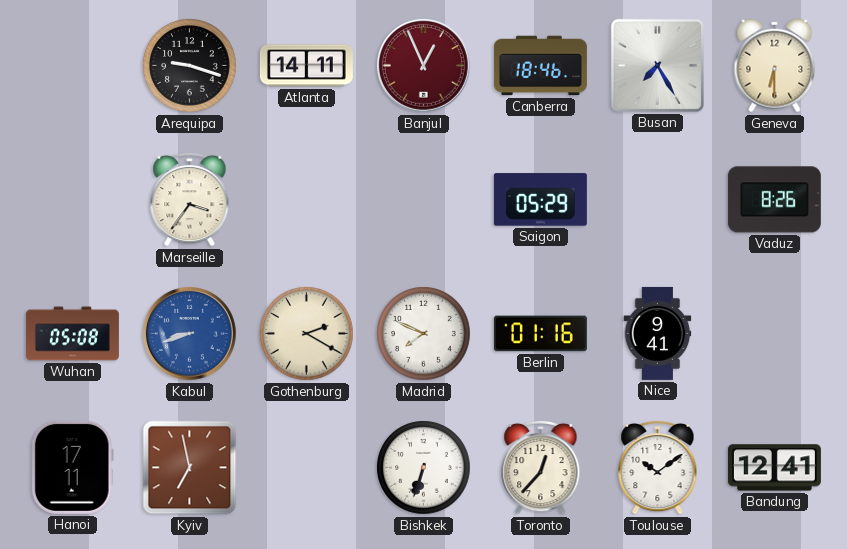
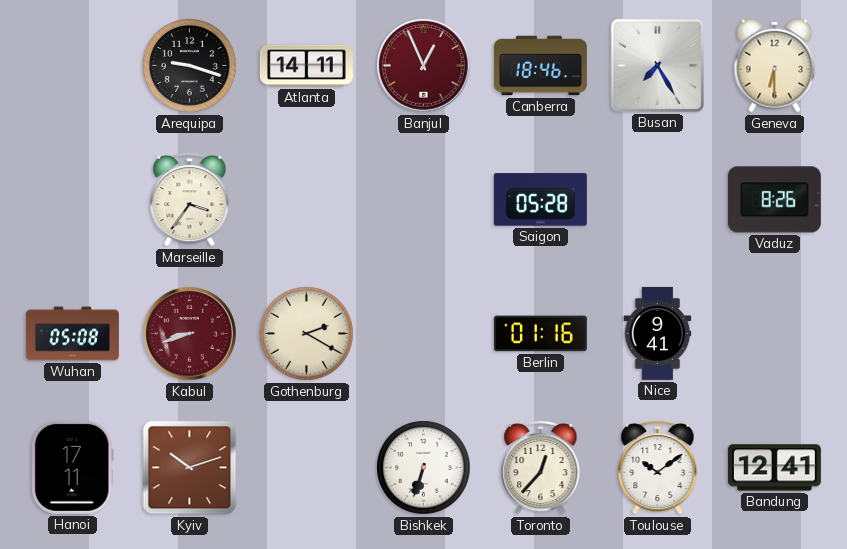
Saigon: 05:29 -> 05:28 (540, 200)
Kabul dial: blue -> burgundy (190, 334)
Madrid: 7:49 -> none (424, 334)
Kyiv: 6:58 -> 10:12 (190, 468)
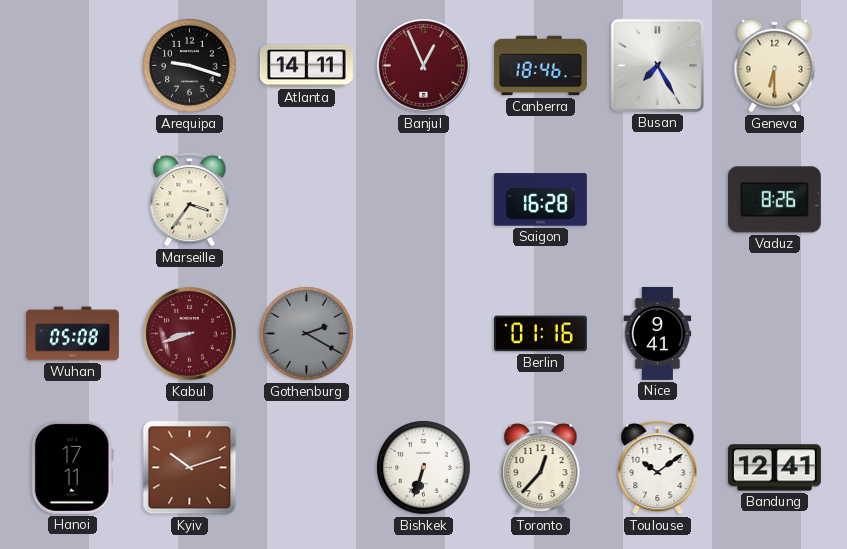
Saigon: 05:28 -> 16:28 (540, 200)
Gothenburg dial: cream -> grey (307, 334)
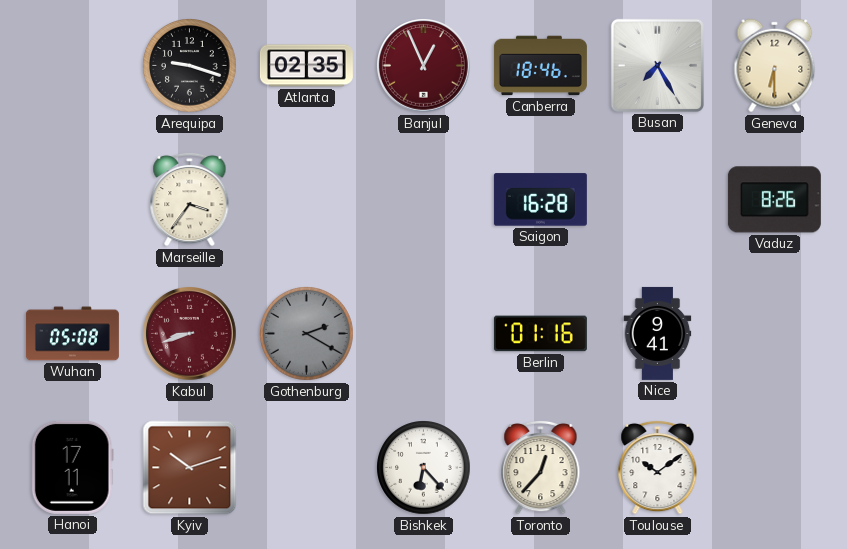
Atlanta: 14:11 -> 02:35 (306, 66)
Bishkek: 6:33 -> 6:23 (424, 468)
Bandung: 12:41 -> none (774, 468)
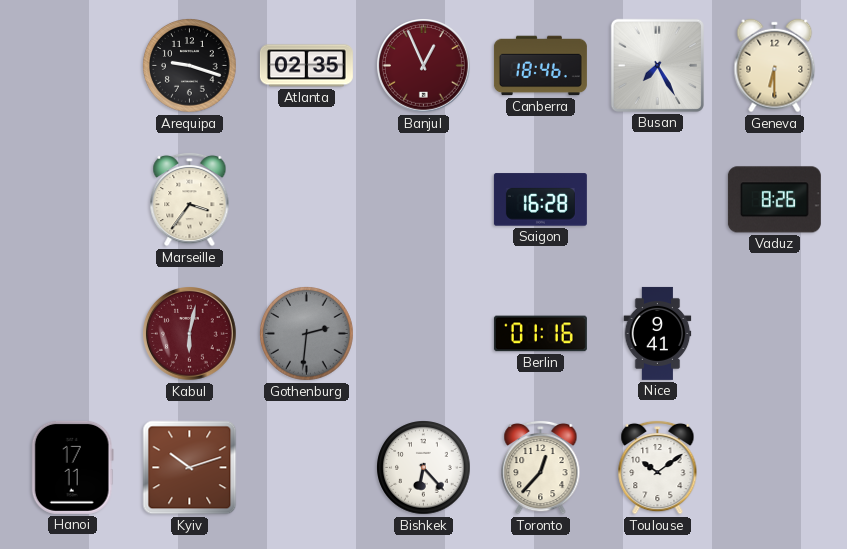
Wuhan: 05:08 -> none (72, 334)
Kabul: 8:42 -> 6:02 (190, 334)
Gothenburg: 2:20 -> 2:31 (307, 334)
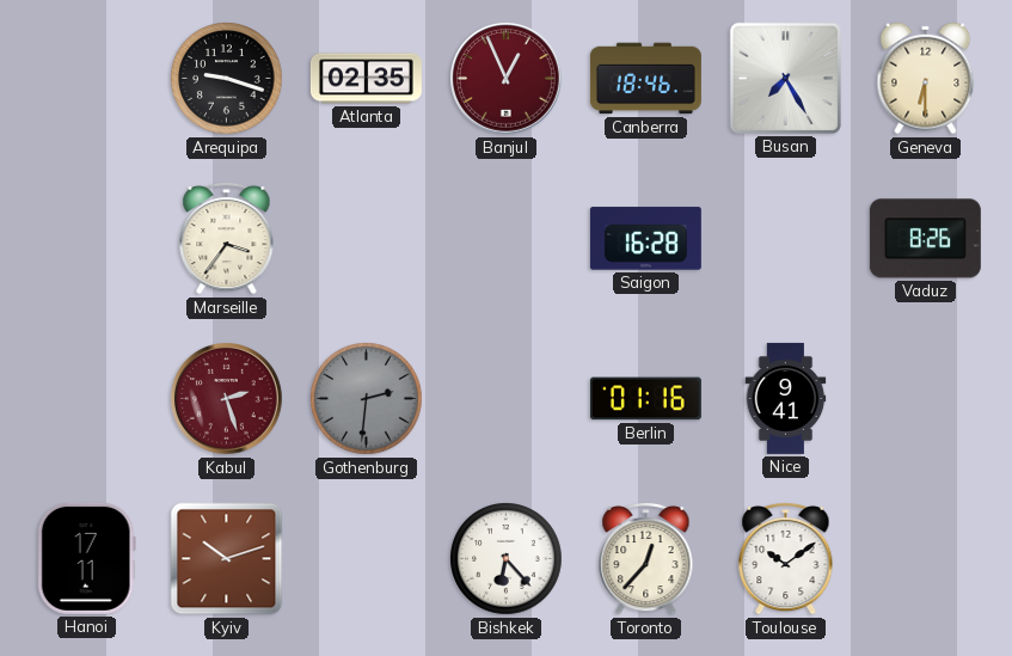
Kabul: 6:02 -> 2:27 (227, 399)
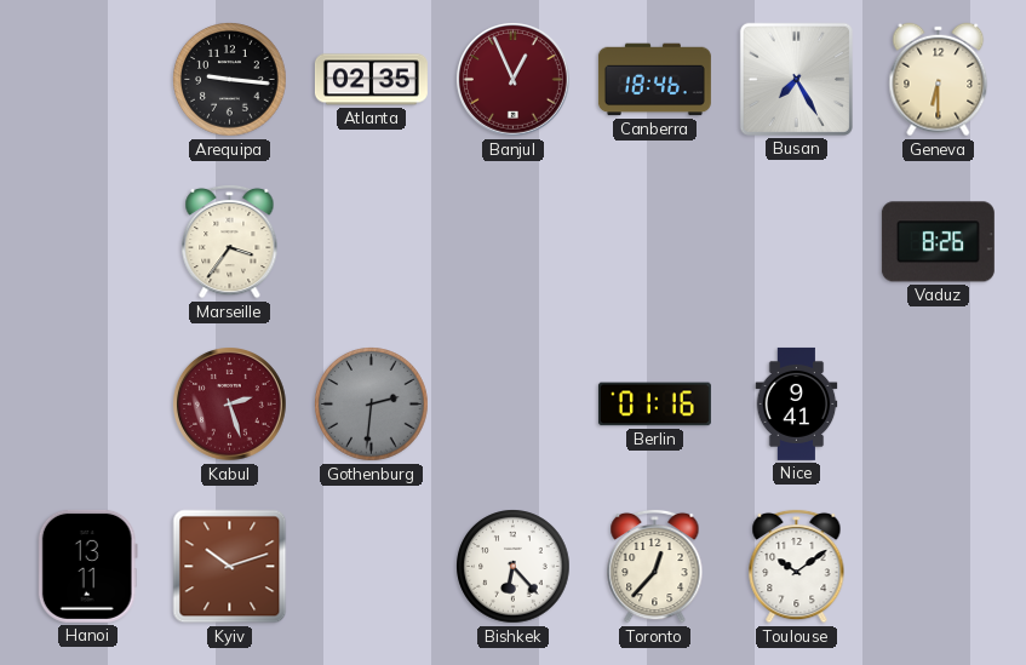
Arequipa: 9:18 -> 9:16 (230, 80)
Saigon: 16:28 -> none (645, 239)
Hanoi: 17:11 -> 13:11 (87, 566)
